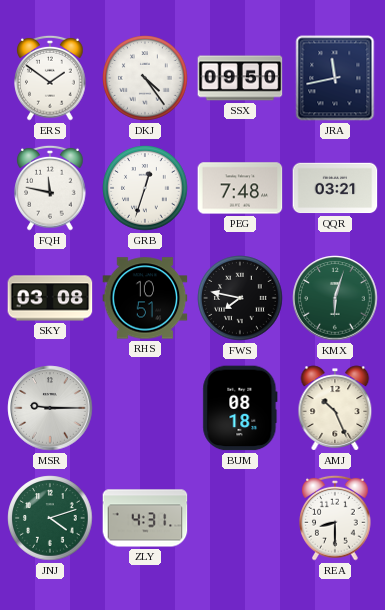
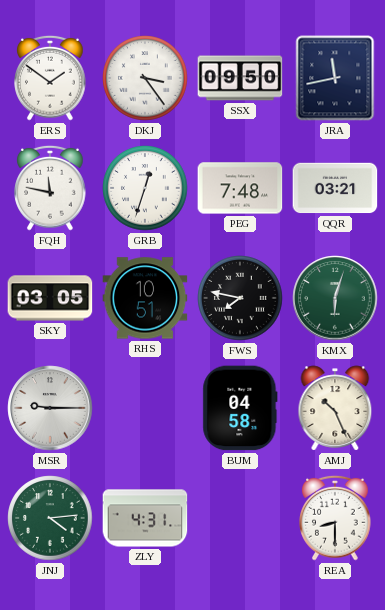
DKJ: 4:24 -> 3:24 (145, 78)
SKY: 03:08 -> 03:05 (50, 298)
BUM: 08:18 -> 04:58 (240, 408)
JNJ: 4:12 -> 4:14 (50, 518)
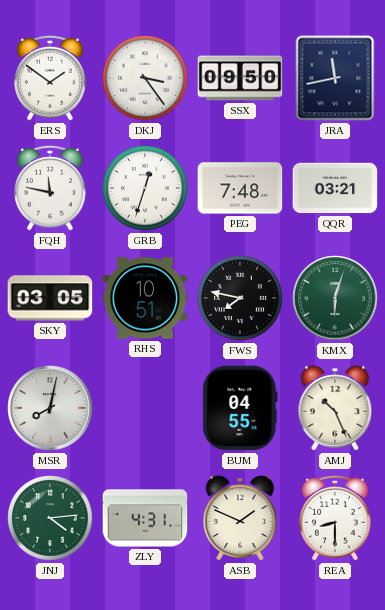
MSR: 9:15 -> 8:02 (50, 408)
BUM: 04:58 -> 04:55 (240, 408)
ASB: none -> 1:49 (240, 518)
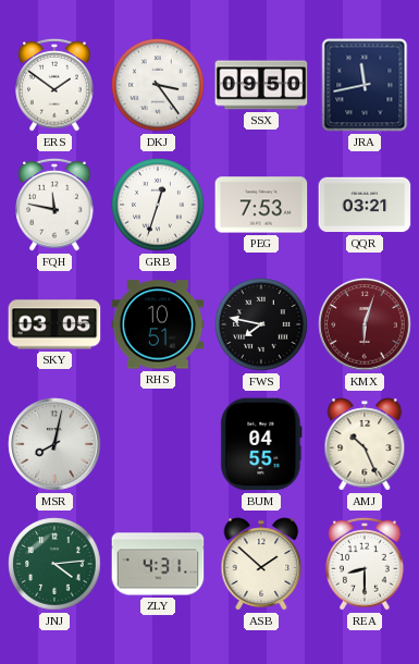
PEG: 7:48 -> 7:53 (261, 205)
KMX dial: green -> burgundy (365, 324)
ASB: 1:49 -> 1:52 (261, 564)
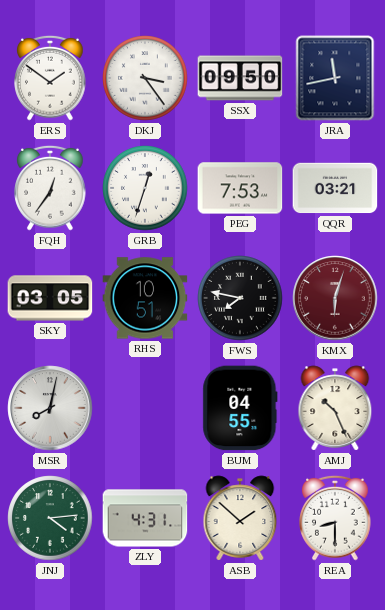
FQH: 11:47 -> 12:36 (50, 188)
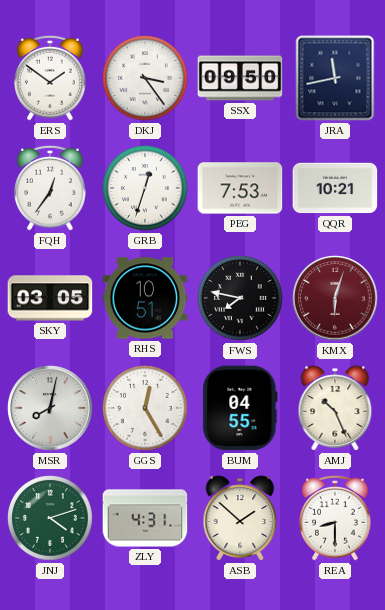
QQR: 03:21 -> 10:21 (335, 188)
GGS: none -> 12:25 (145, 408)
JNJ: 4:14 -> 4:12 (50, 518)
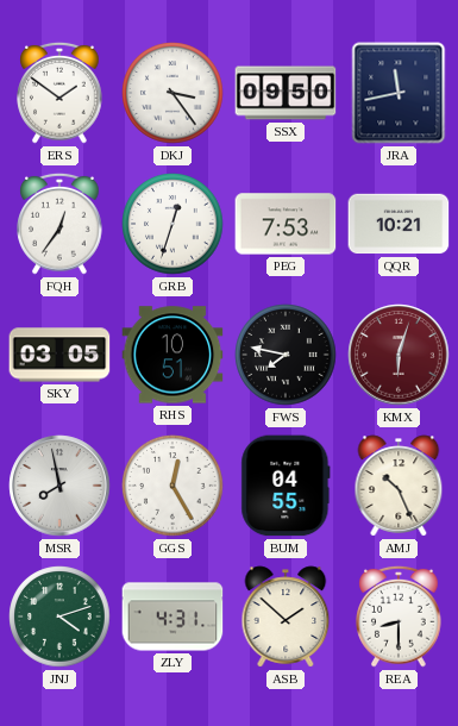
MSR: 8:02 -> 7:58 (59, 486)
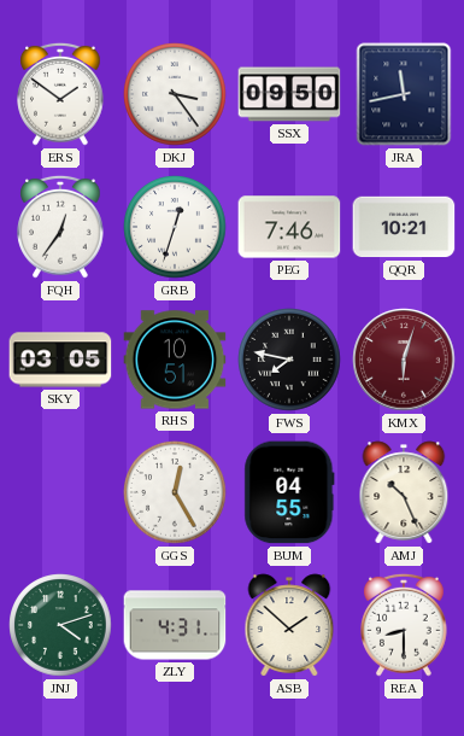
PEG: 7:53 -> 7:46 (289, 227)
MSR: 7:58 -> none (59, 486)
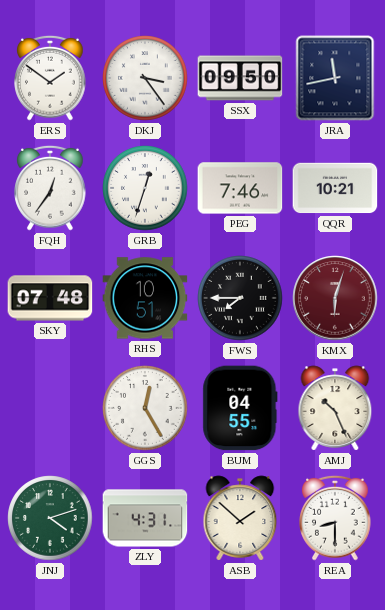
SKY: 03:05 -> 07:48 (50, 298)
FWS: 7:47 -> 7:45 (240, 298)
